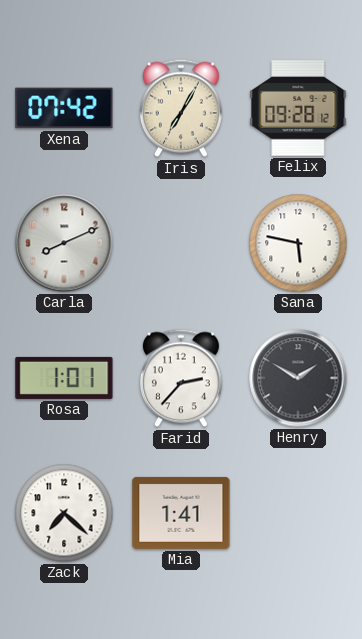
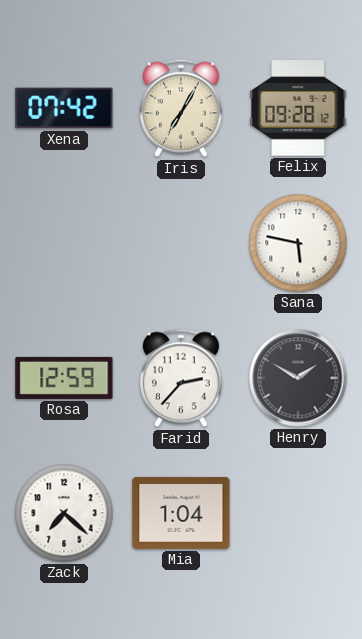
Carla: 8:11 -> none (64, 243)
Rosa: 1:01 -> 12:59 (64, 378)
Mia: 1:41 -> 1:04 (181, 513)
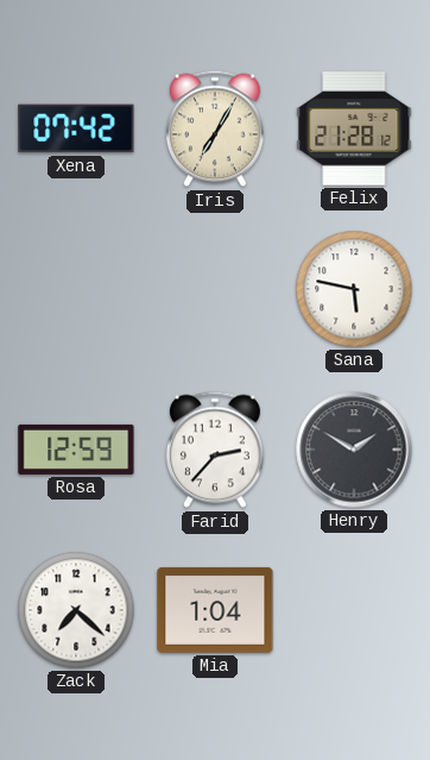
Felix: 09:28 -> 21:28 (354, 128)
